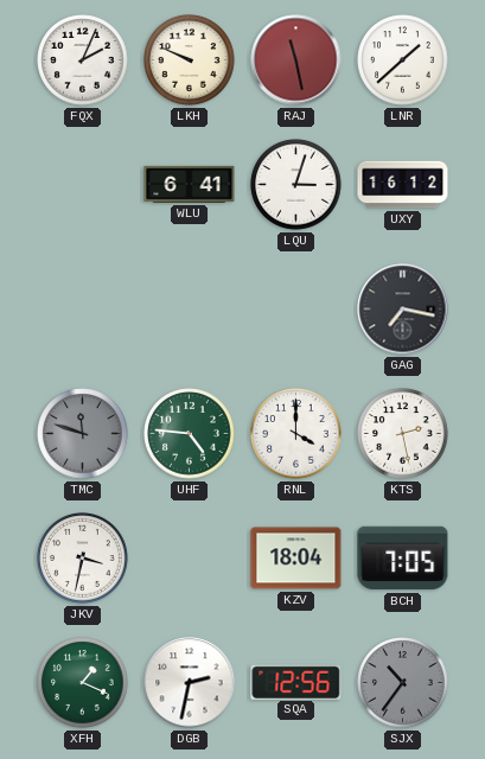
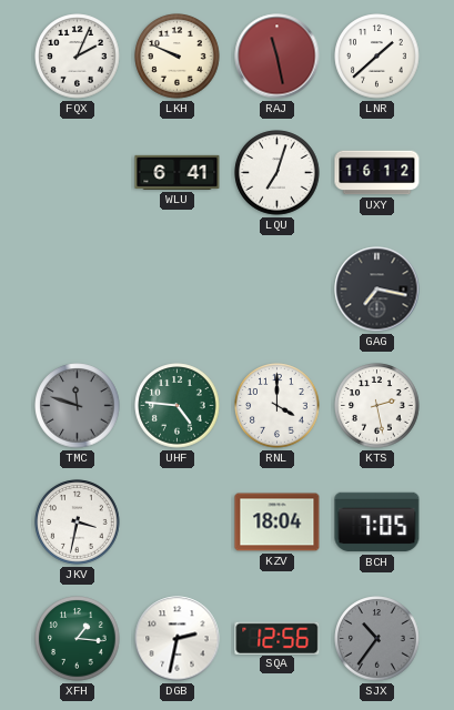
LQU: 3:03 -> 7:03 (278, 173)
XFH: 1:19 -> 1:16 (78, 639)
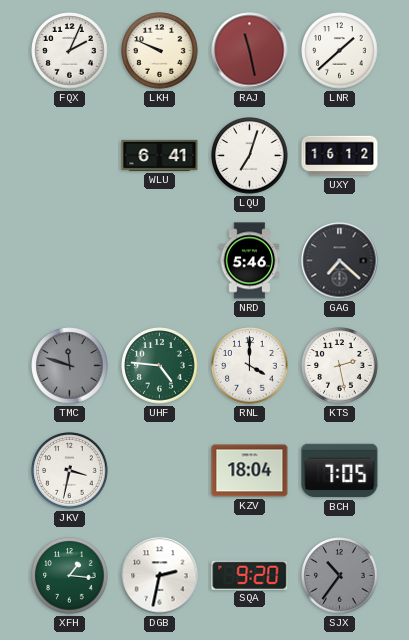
NRD: none -> 5:46 (250, 261)
GAG: 7:17 -> 7:22 (340, 261)
SQA: 12:56 -> 9:20 (250, 575)
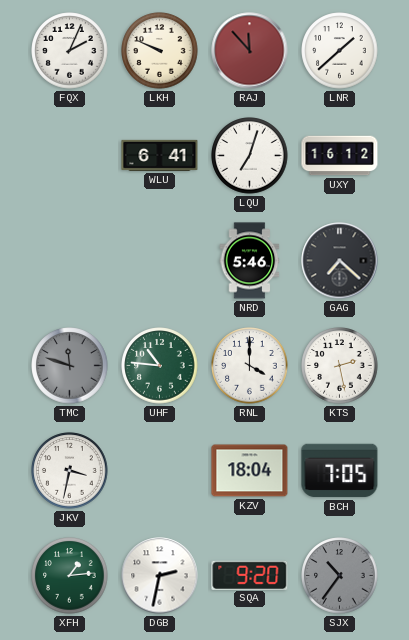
RAJ: 11:28 -> 11:53 (250, 51)
UHF: 4:46 -> 10:46 (160, 366)
XFH: 1:16 -> 1:14 (70, 576)
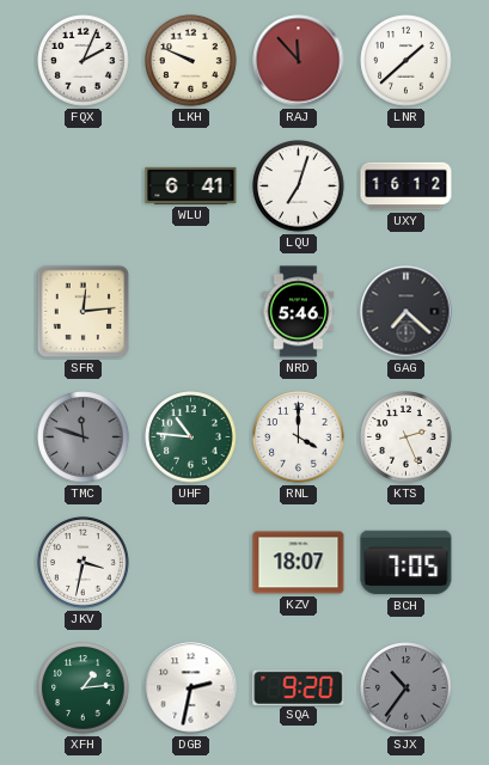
SFR: none -> 12:14 (84, 312)
KTS: 2:28 -> 2:26 (407, 437)
KZV: 18:04 -> 18:07 (299, 563)
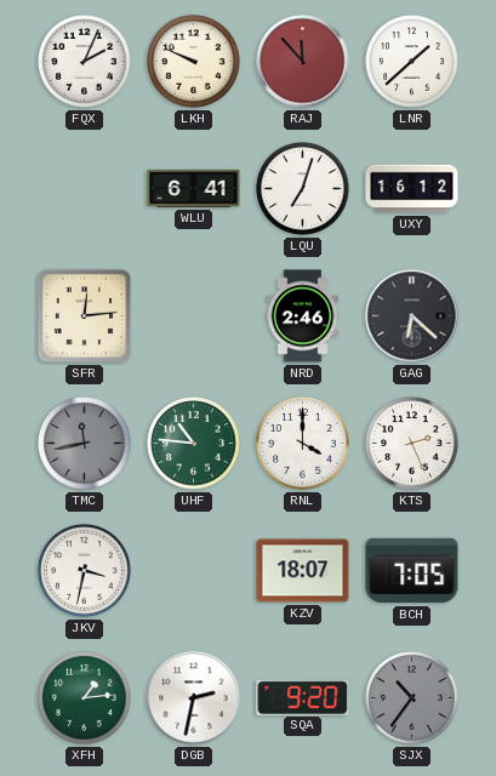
NRD: 5:46 -> 2:46 (303, 316)
GAG: 7:22 -> 6:22 (412, 316)
TMC: 11:48 -> 11:43 (85, 444)
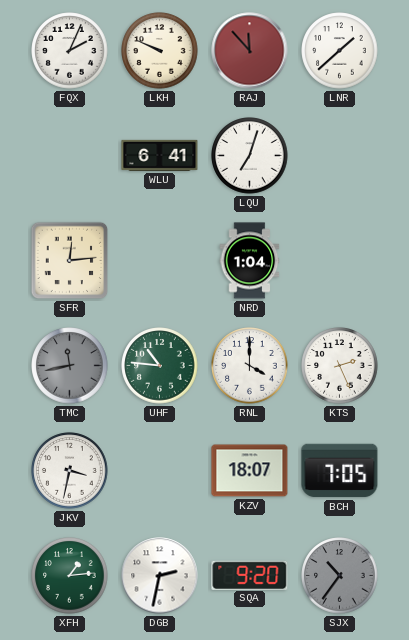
UXY: 16:12 -> none (412, 189)
NRD: 2:46 -> 1:04 (250, 261)
GAG: 6:22 -> none (412, 316)
